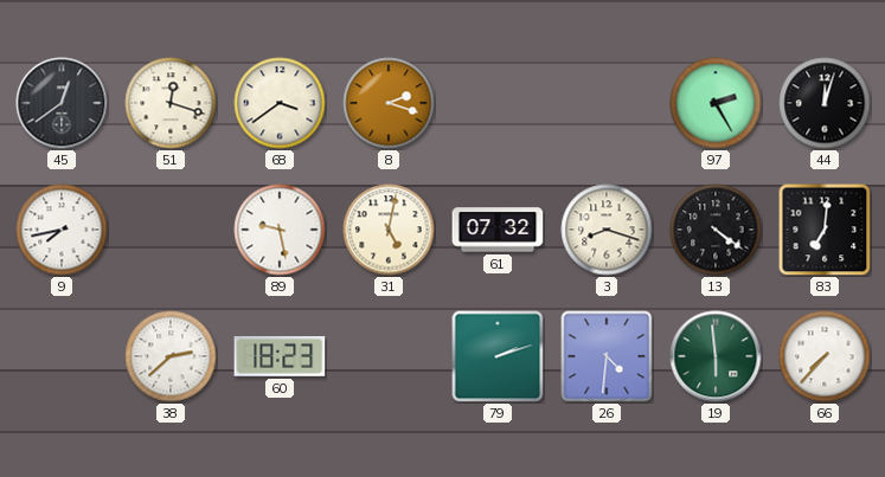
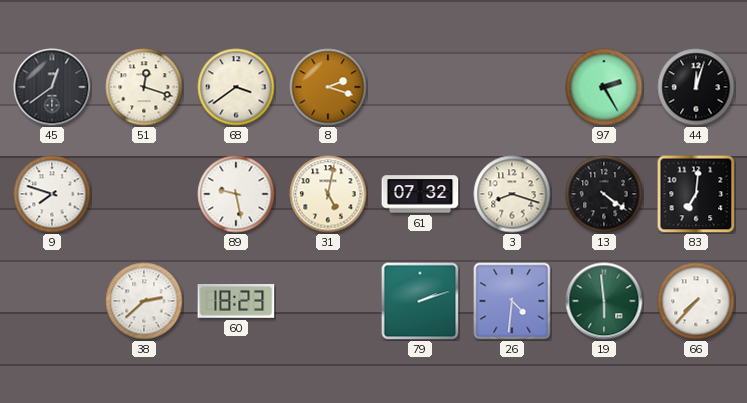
9: 7:43 -> 7:48 (52, 194)
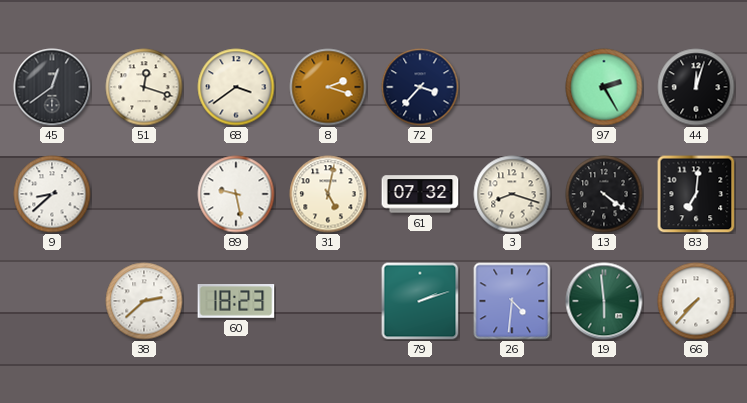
72: none -> 3:37 (420, 87)
9: 7:48 -> 8:38 (52, 194)
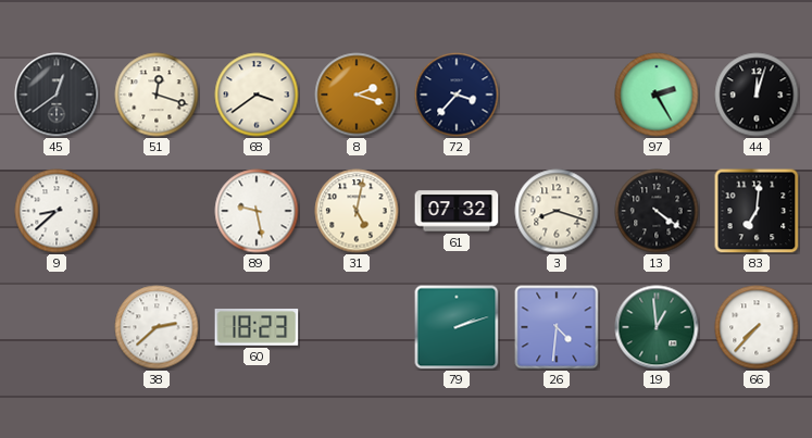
19: 5:59 -> 12:59 (657, 327)
